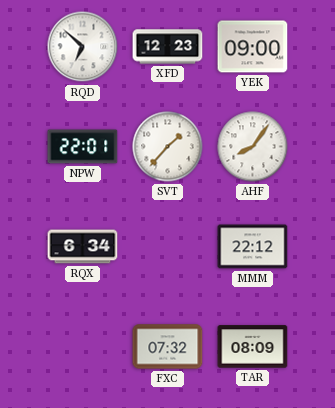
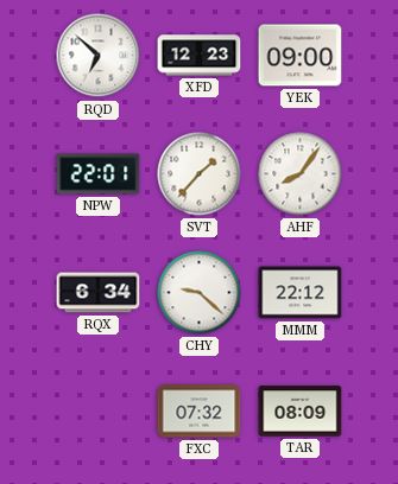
CHY: none -> 9:22 (200, 293)
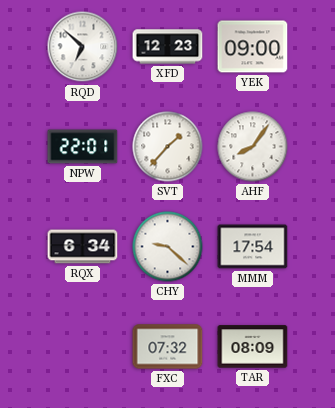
MMM: 22:12 -> 17:54 (253, 247)
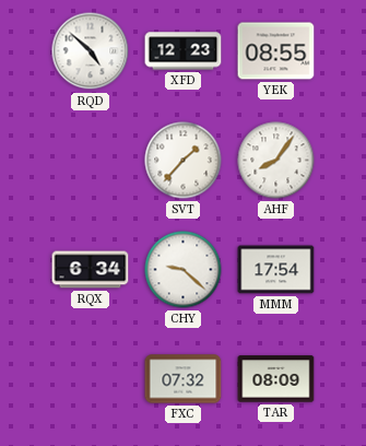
RQD: 6:52 -> 4:52 (91, 51)
YEK: 09:00 -> 08:55 (276, 51)
NPW: 22:01 -> none (83, 147)
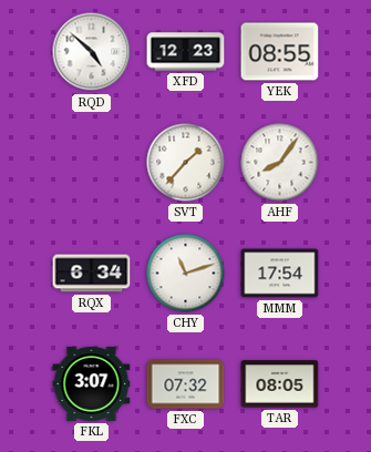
CHY: 9:22 -> 11:12 (186, 274)
FKL: none -> 3:07 (92, 383)
TAR: 08:09 -> 08:05 (280, 384)
